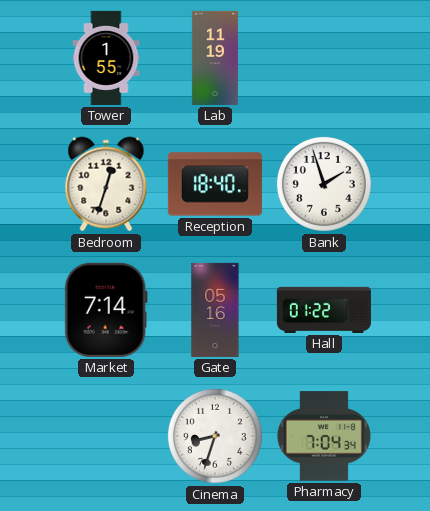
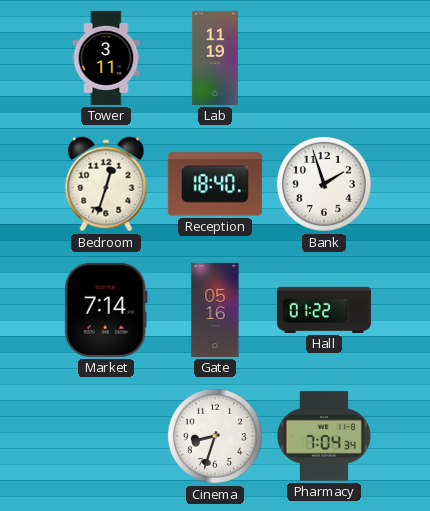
Tower: 1:55 -> 3:11 (106, 58)
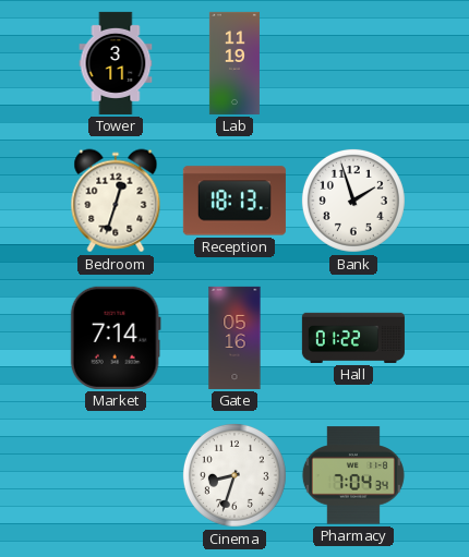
Reception: 18:40 -> 18:13 (234, 201)
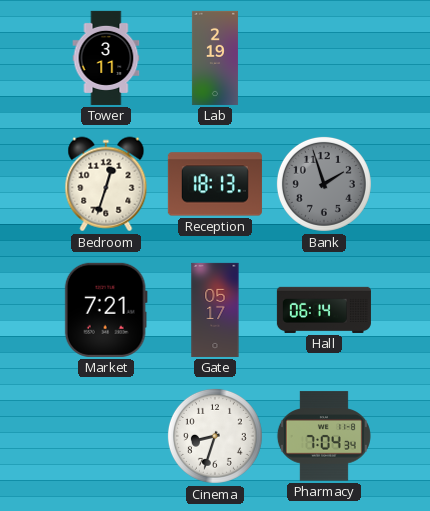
Lab: 11:19 -> 2:19 (215, 58)
Bank dial: white -> grey (324, 184)
Market: 7:14 -> 7:21 (106, 310)
Gate: 05:16 -> 05:17 (215, 310)
Hall: 01:22 -> 06:14 (324, 310)
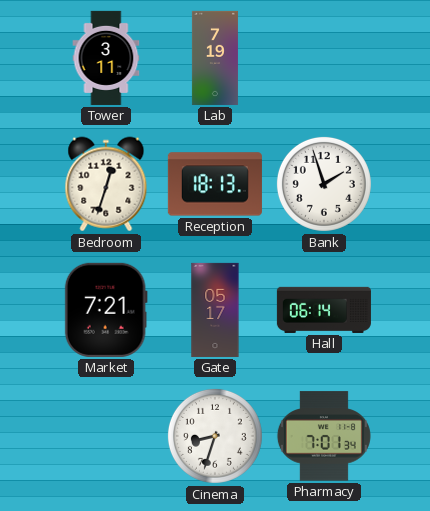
Lab: 2:19 -> 7:19 (215, 58)
Bank dial: grey -> white (324, 184)
Pharmacy: 7:04 -> 7:01 (324, 436)
